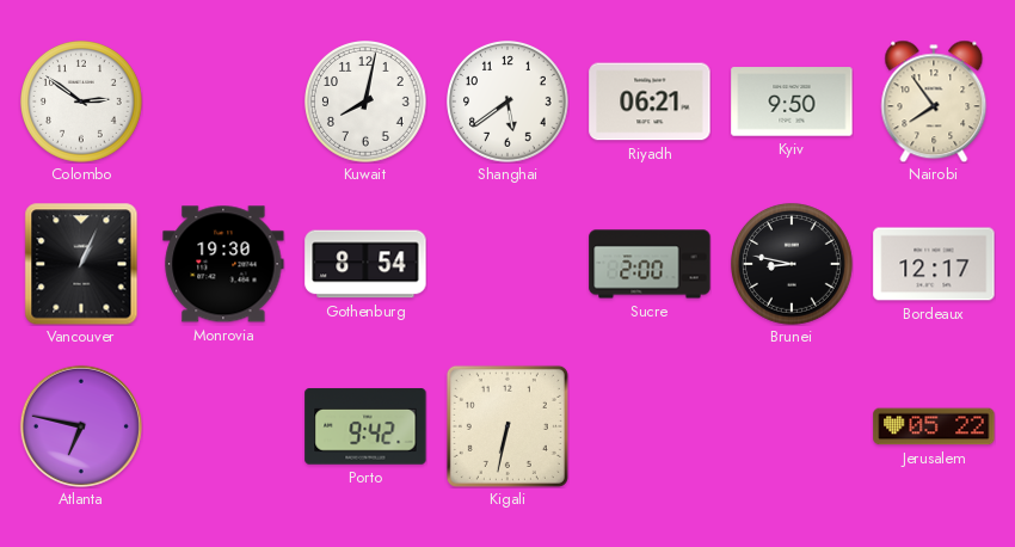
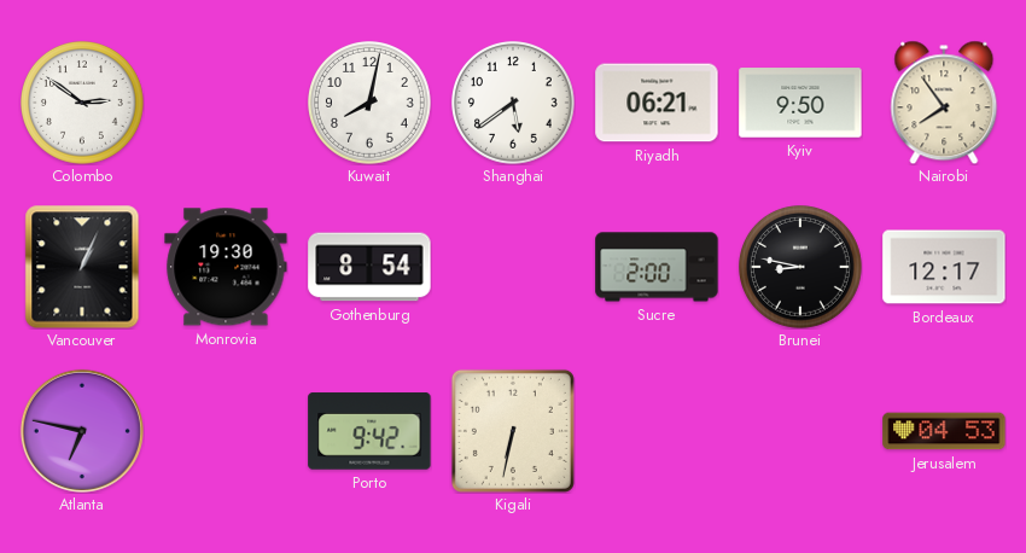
Jerusalem: 05:22 -> 04:53 (944, 431)
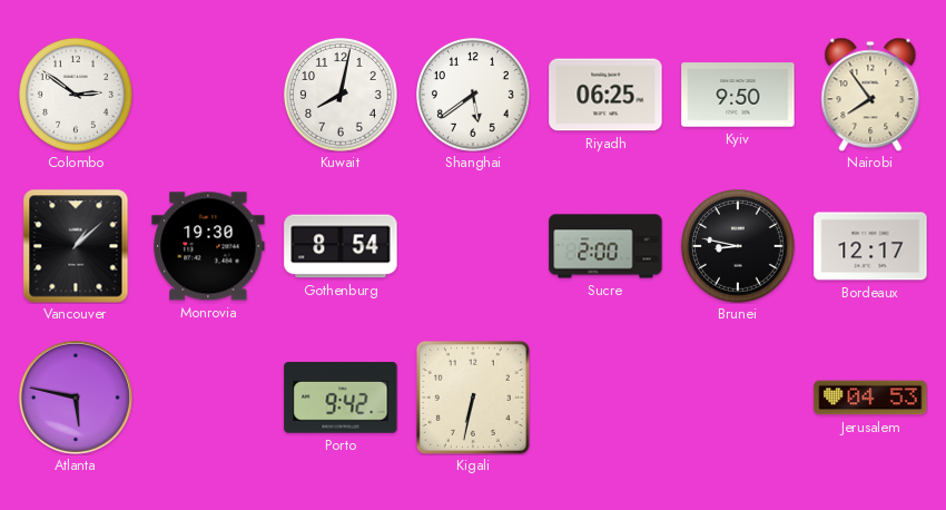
Riyadh: 06:21 -> 06:25 (605, 95)
Vancouver: 1:04 -> 1:08 (76, 246)
Atlanta: 6:47 -> 5:47 (76, 398)
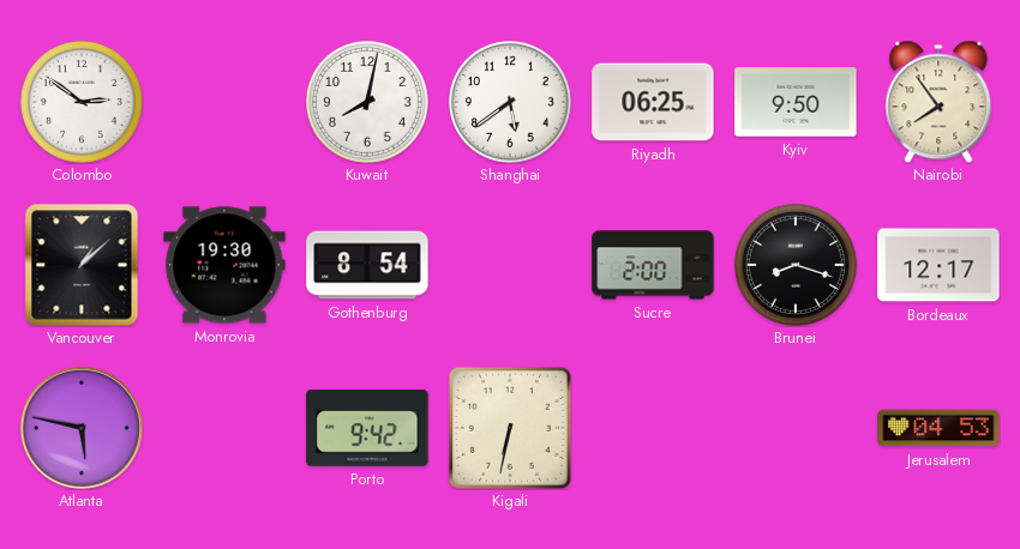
Brunei: 8:47 -> 8:18 (797, 266)
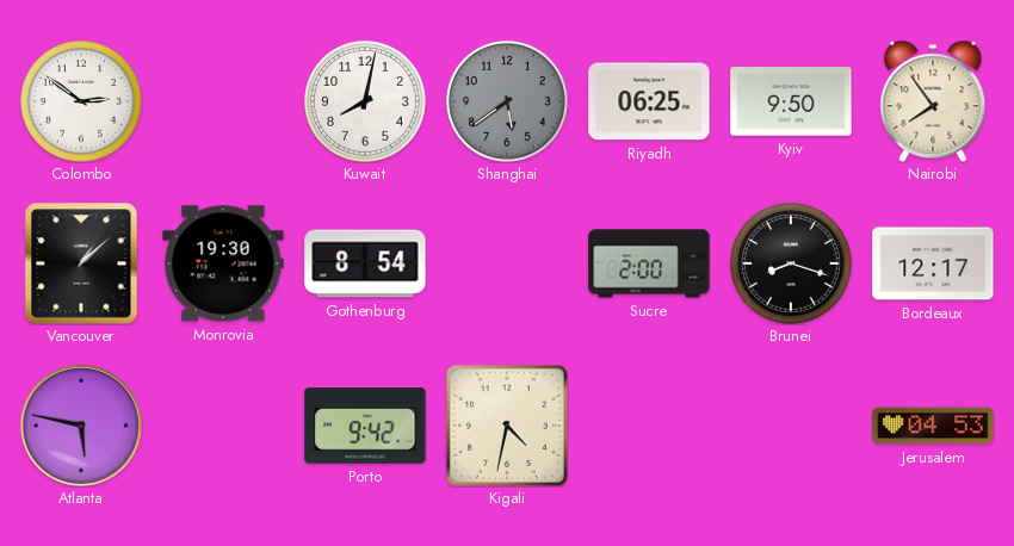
Shanghai dial: white -> grey (508, 103)
Kigali: 6:32 -> 4:32 (507, 426)
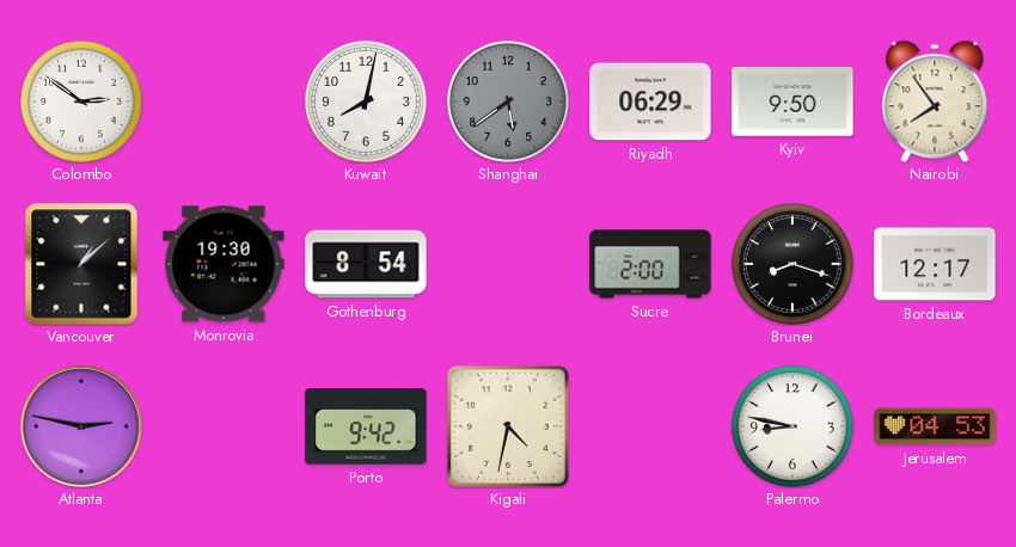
Riyadh: 06:25 -> 06:29 (650, 102)
Atlanta: 5:47 -> 2:47 (81, 426)
Palermo: none -> 8:47 (794, 428)
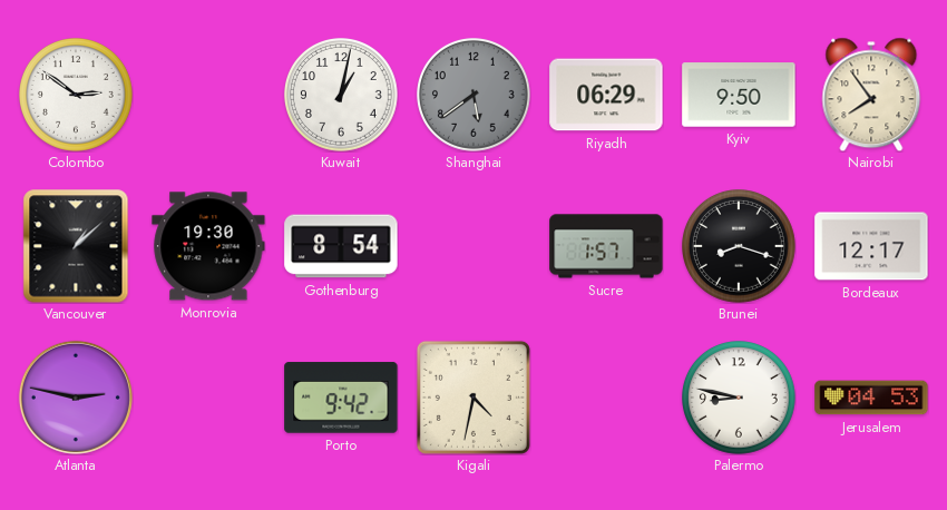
Kuwait: 8:02 -> 1:02 (342, 96)
Sucre: 2:00 -> 1:57 (606, 246)
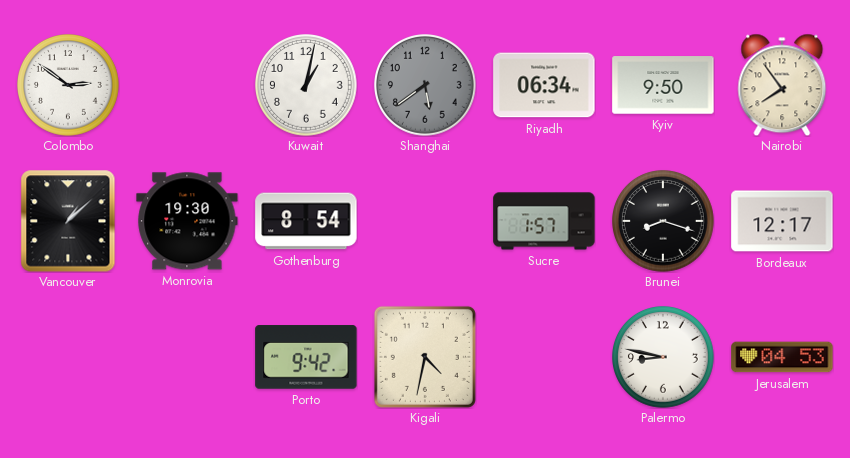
Riyadh: 06:29 -> 06:34 (544, 85)
Atlanta: 2:47 -> none (76, 398)
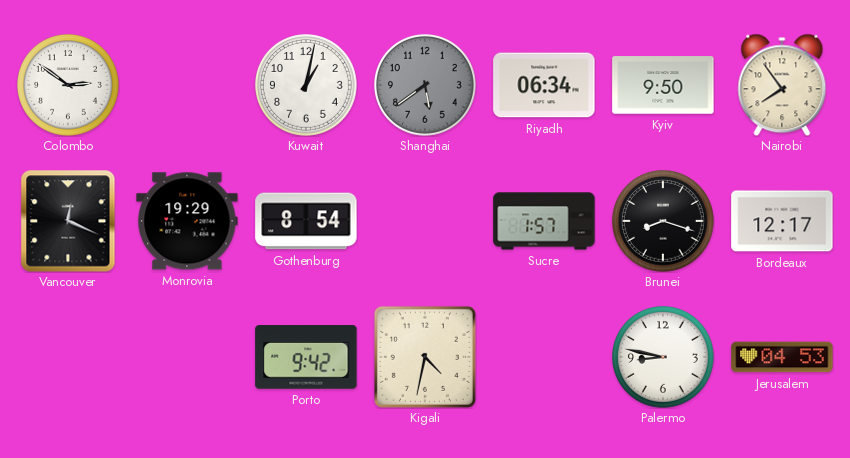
Vancouver: 1:08 -> 12:19 (68, 221)
Monrovia: 19:30 -> 19:29 (187, 221)
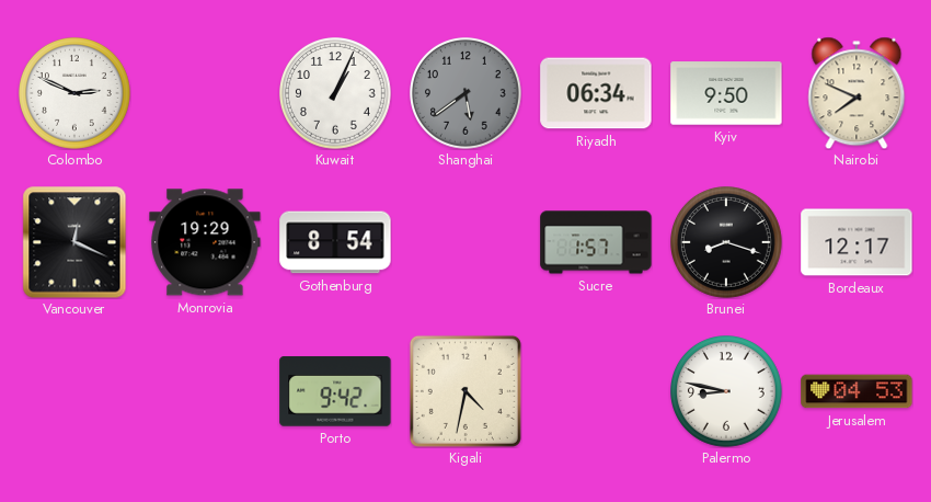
Colombo: 2:51 -> 2:49 (76, 94)
Kuwait: 1:02 -> 1:04 (336, 94)
Nairobi: 7:54 -> 7:49 (857, 93)
